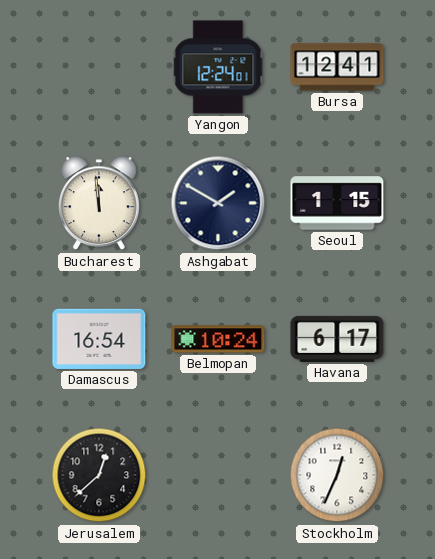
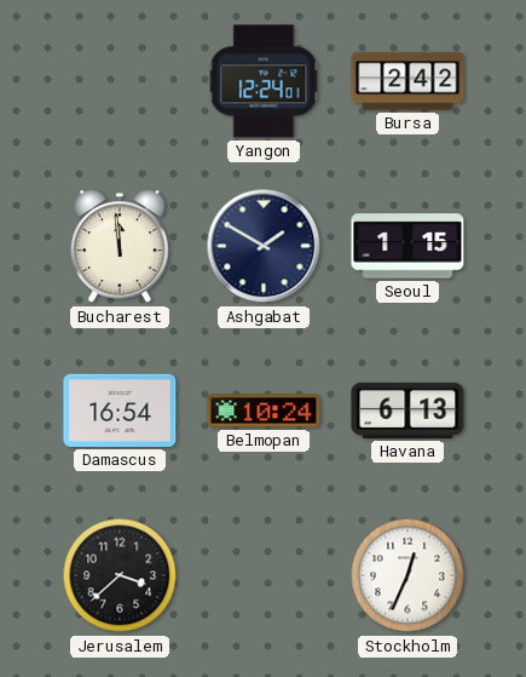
Bursa: 12:41 -> 2:42 (407, 81)
Havana: 6:17 -> 6:13 (407, 411)
Jerusalem: 12:38 -> 3:38 (120, 575)
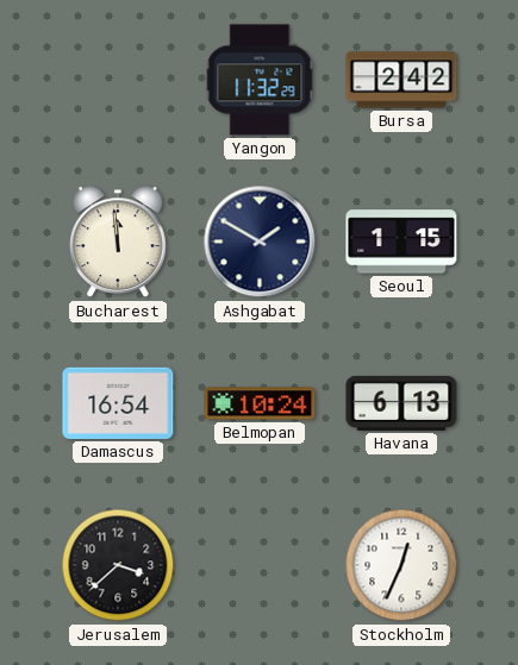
Yangon: 12:24 -> 11:32 (260, 80)
